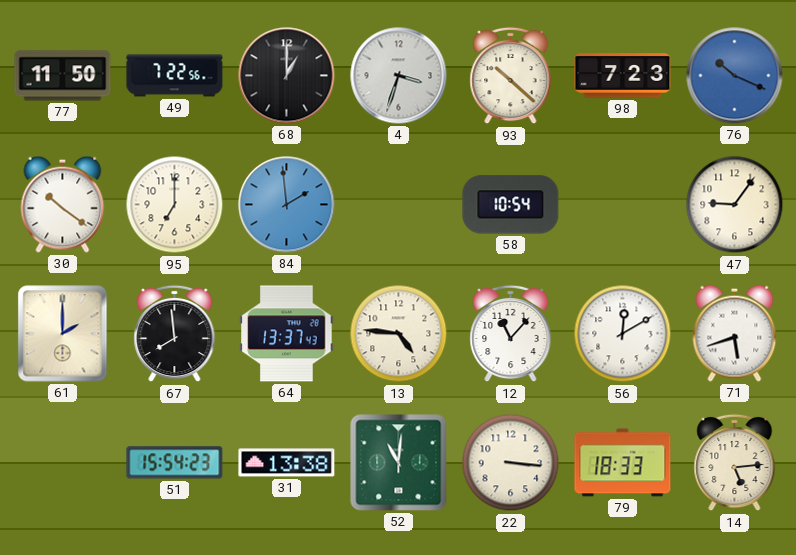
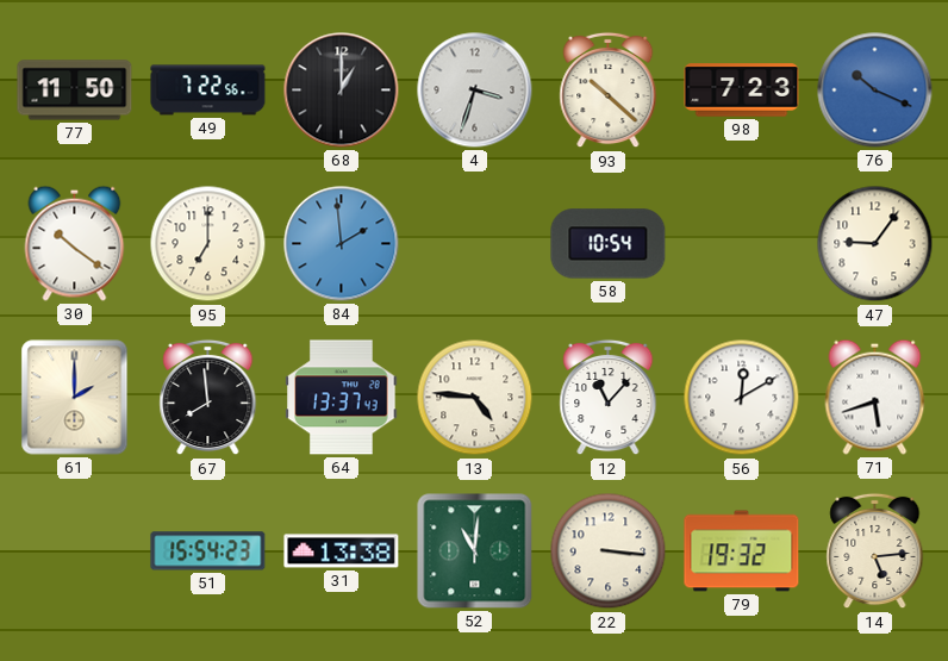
79: 18:33 -> 19:32 (742, 551)
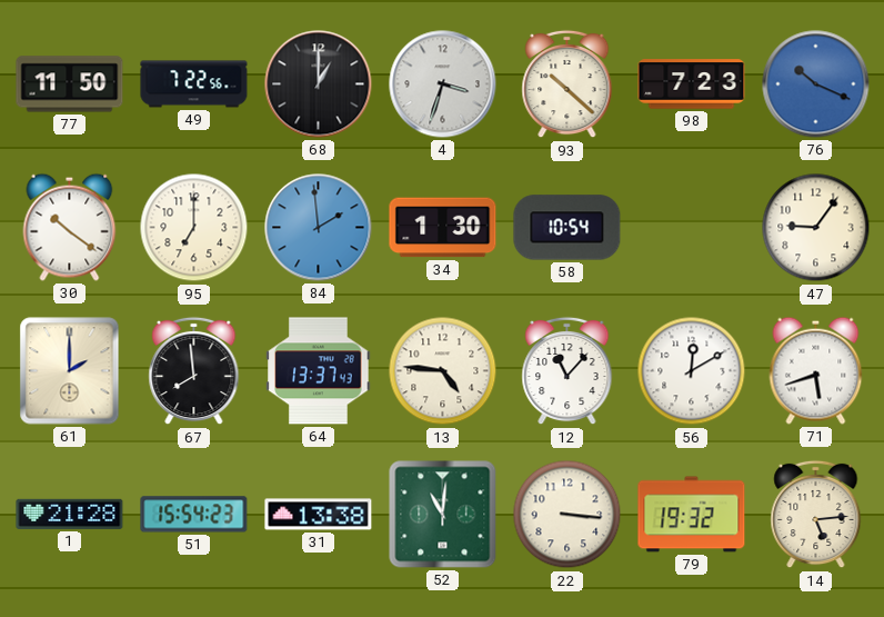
34: none -> 1:30 (443, 228)
1: none -> 21:28 (70, 514)
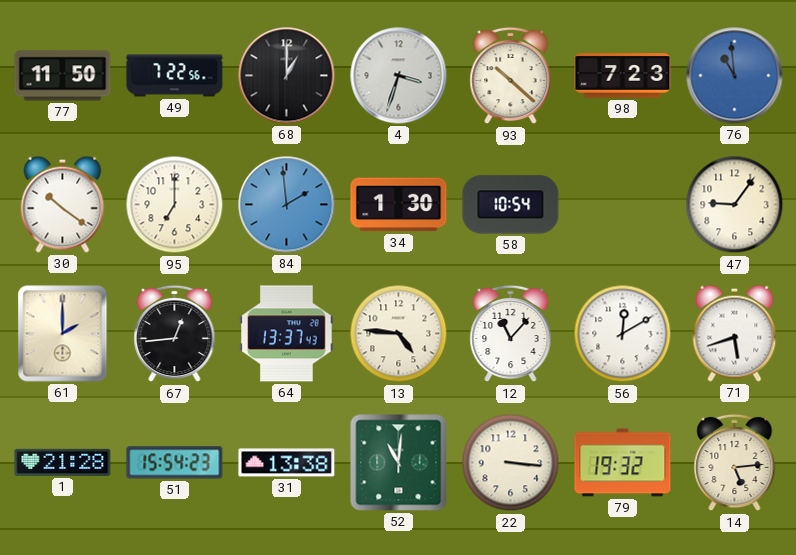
76: 10:19 -> 10:59 (735, 76)
67: 7:59 -> 12:44 (175, 334)
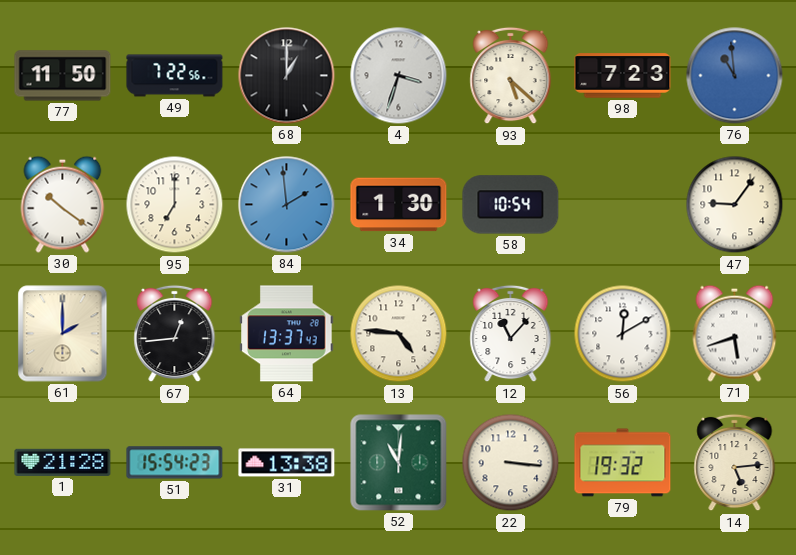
93: 10:22 -> 5:22 (511, 76)
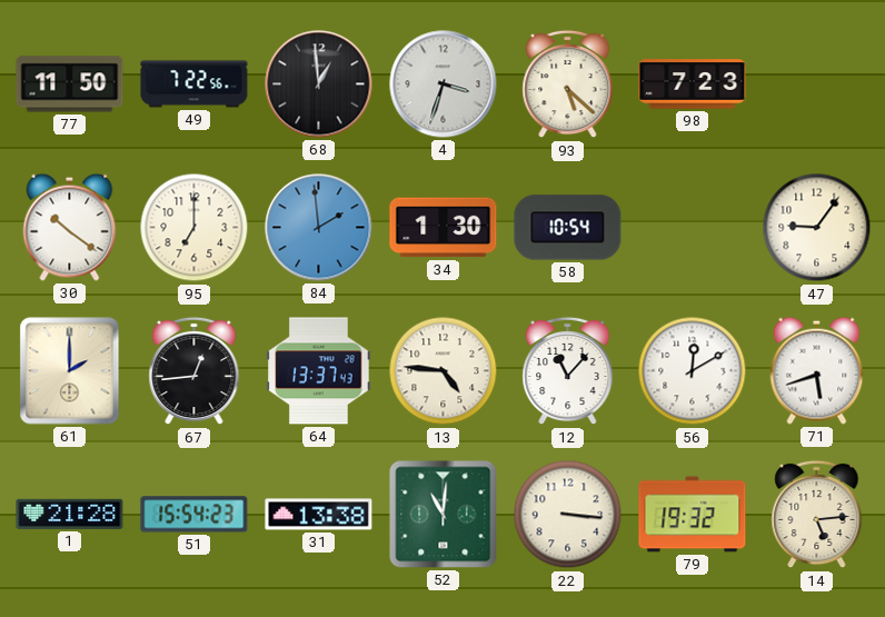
68: 1:00 -> 12:59 (319, 84)
76: 10:59 -> none (735, 76)
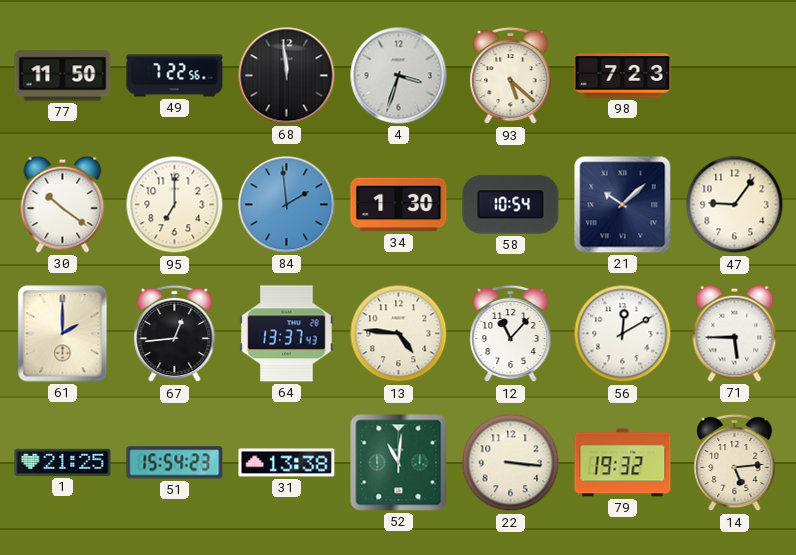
68: 12:59 -> 11:59 (287, 76)
21: none -> 10:08 (623, 205)
71: 5:42 -> 5:45 (735, 333)
1: 21:28 -> 21:25 (63, 462)
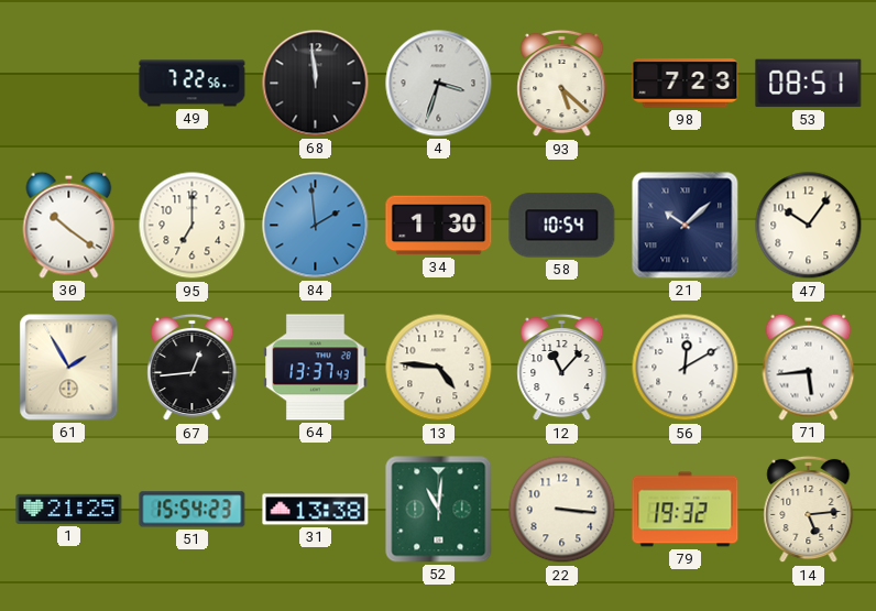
77: 11:50 -> none (63, 76)
53: none -> 08:51 (809, 84)
47: 9:06 -> 10:06 (809, 226)
61: 2:00 -> 1:55 (69, 368)
71: 5:45 -> 5:44 (809, 367)
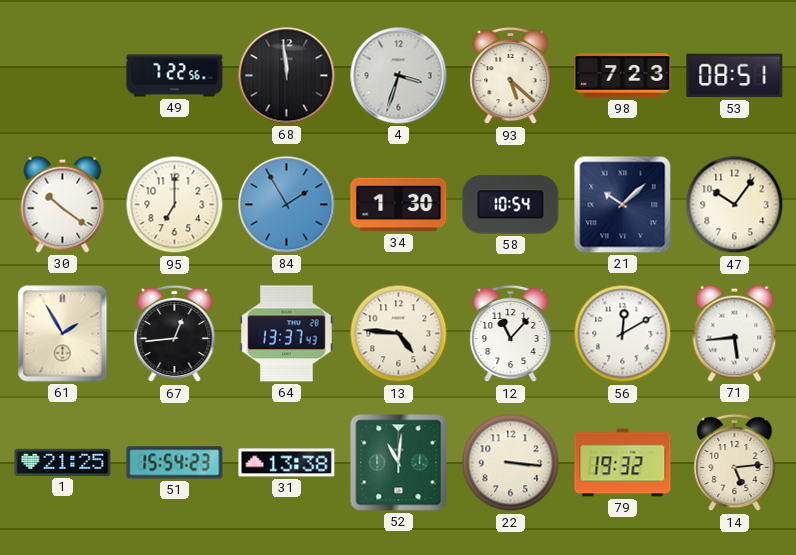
84: 1:59 -> 1:55 (287, 205)
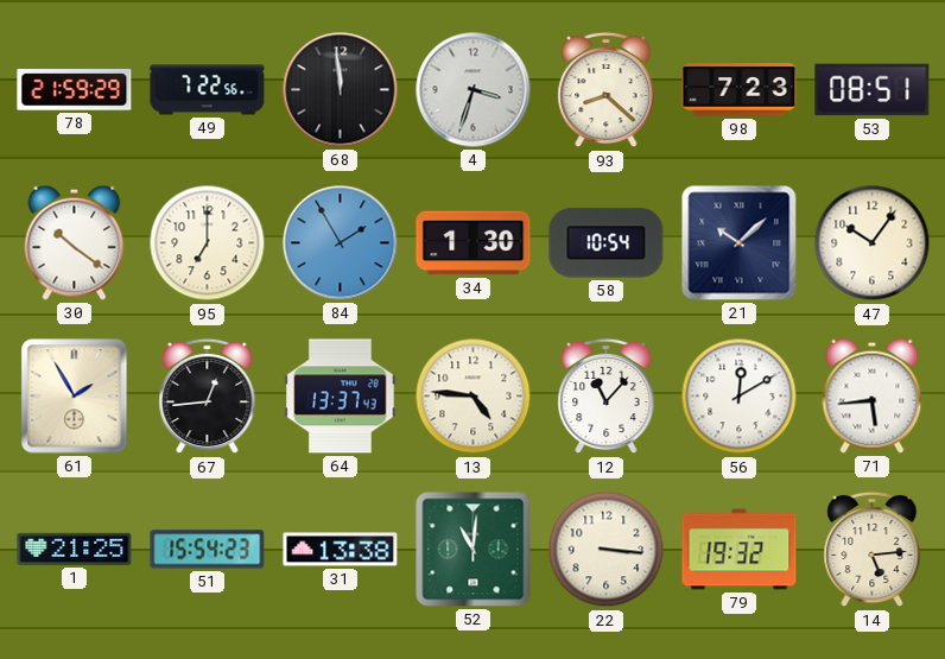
78: none -> 21:59 (75, 90)
93: 5:22 -> 8:22 (607, 90)
